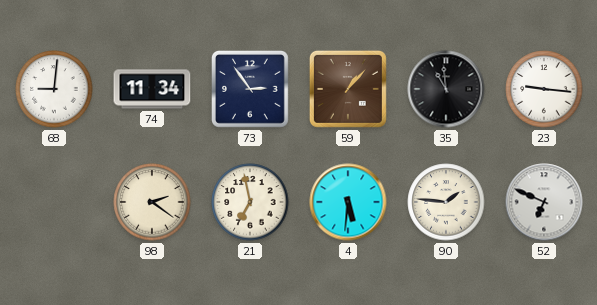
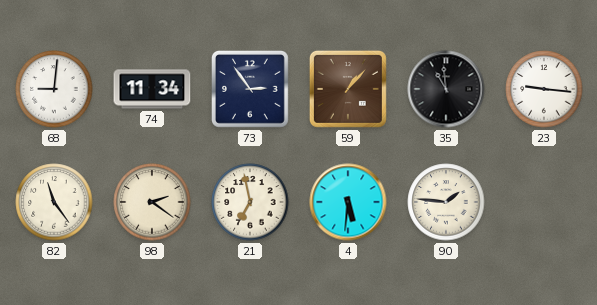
82: none -> 11:24 (54, 202)
52: 6:49 -> none (544, 202)
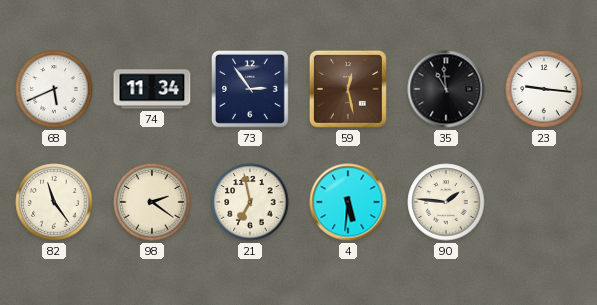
68: 9:01 -> 5:41 (54, 89)
59: 1:07 -> 12:28 (348, 89)
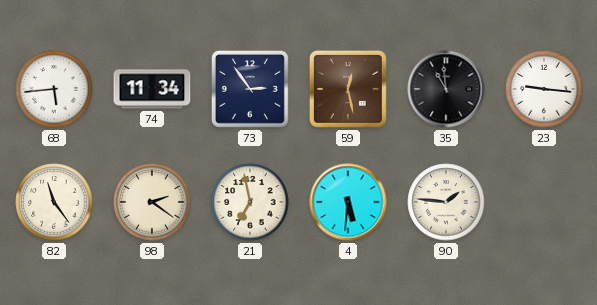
68: 5:41 -> 5:44 (54, 89)
